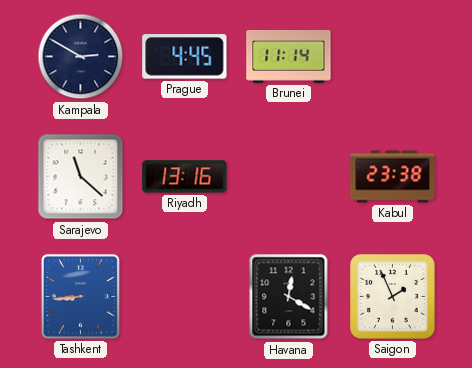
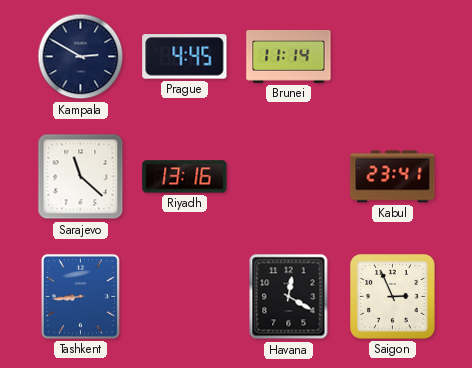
Kabul: 23:38 -> 23:41 (393, 177)
Saigon: 1:56 -> 2:56 (393, 297)
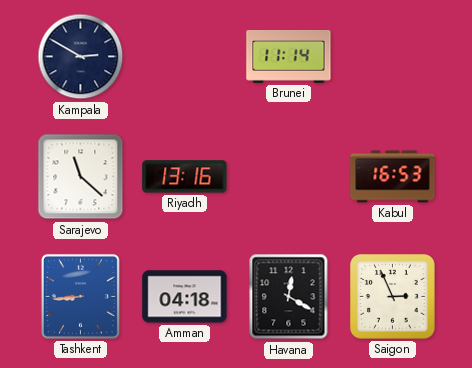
Prague: 4:45 -> none (185, 57)
Kabul: 23:41 -> 16:53 (393, 177)
Amman: none -> 04:18 (185, 297)
